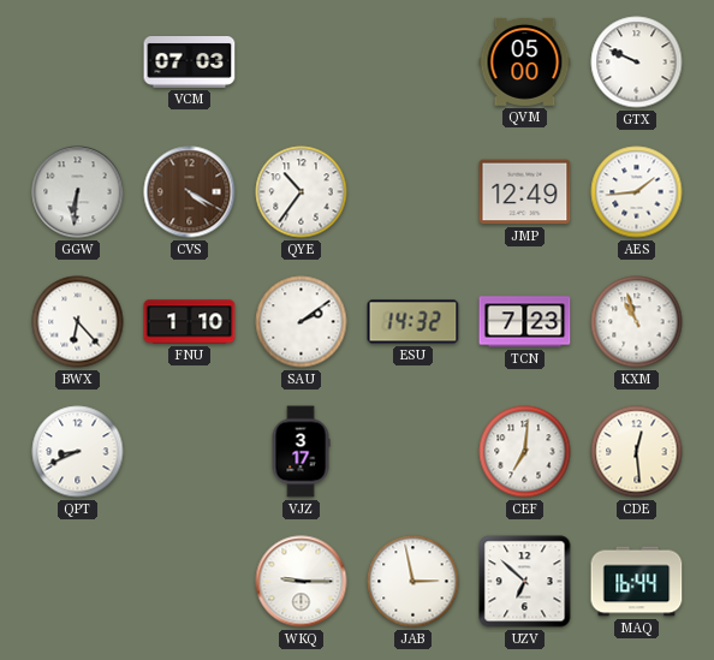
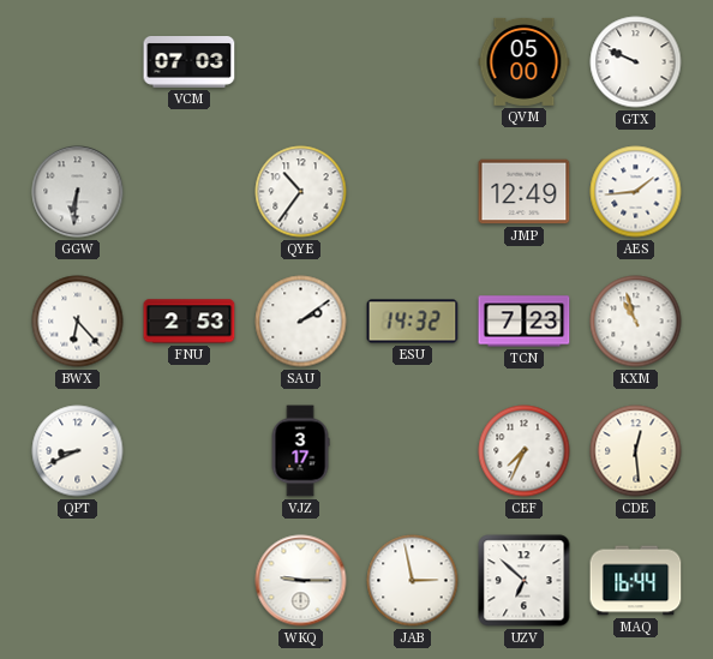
CVS: 4:20 -> none (190, 192)
FNU: 1:10 -> 2:53 (190, 322)
CEF: 7:01 -> 7:34 (525, 451)
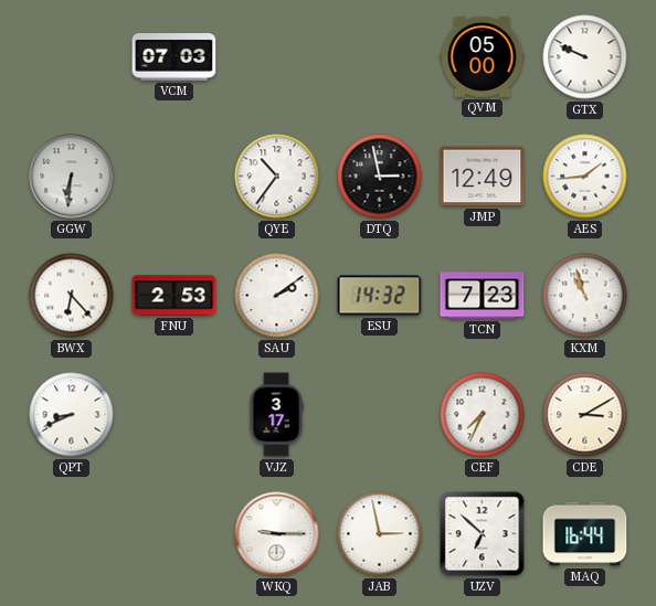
DTQ: none -> 2:58 (380, 177)
CDE: 12:29 -> 3:10 (585, 415)
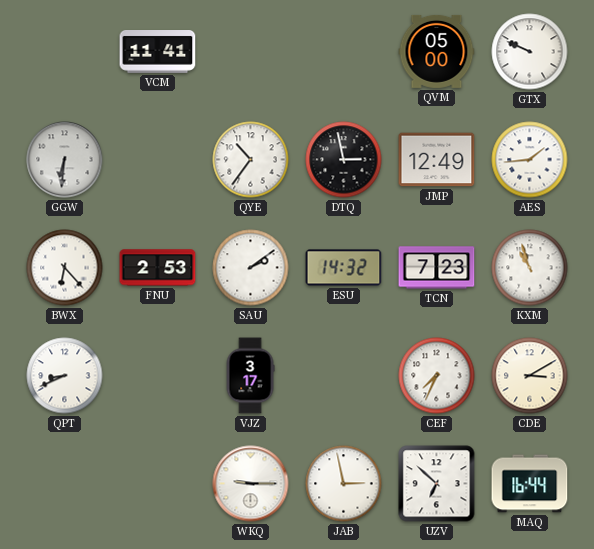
VCM: 07:03 -> 11:41 (158, 52)
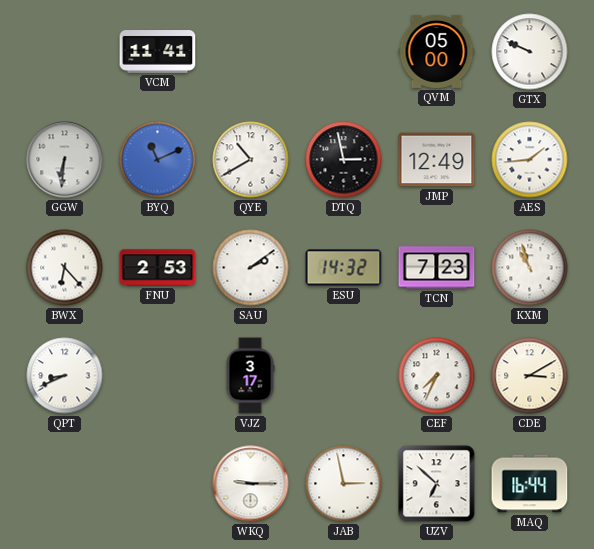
BYQ: none -> 11:11 (158, 160)
QYE: 10:36 -> 10:40 (251, 160)
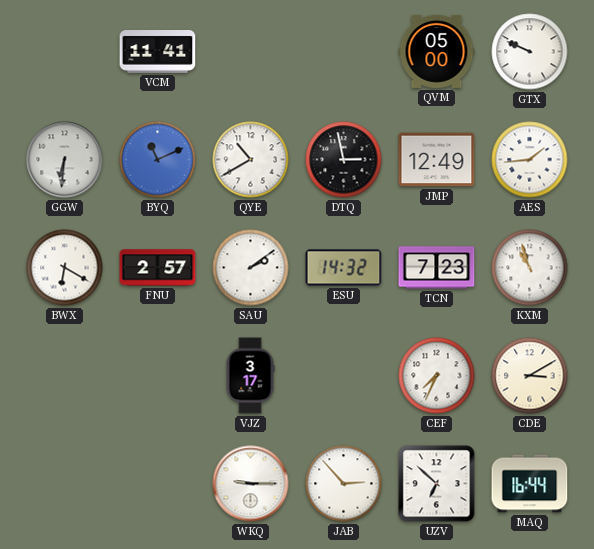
BWX: 6:23 -> 6:20 (65, 268)
FNU: 2:53 -> 2:57 (158, 268)
QPT: 8:41 -> none (65, 376)
JAB: 2:58 -> 2:53 (344, 484)
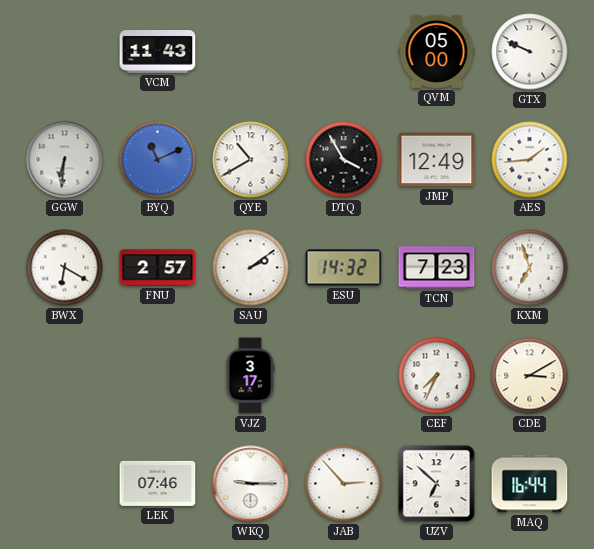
VCM: 11:41 -> 11:43 (158, 52)
DTQ: 2:58 -> 3:55 (344, 160)
KXM: 10:57 -> 6:57 (530, 268)
LEK: none -> 07:46 (158, 483)
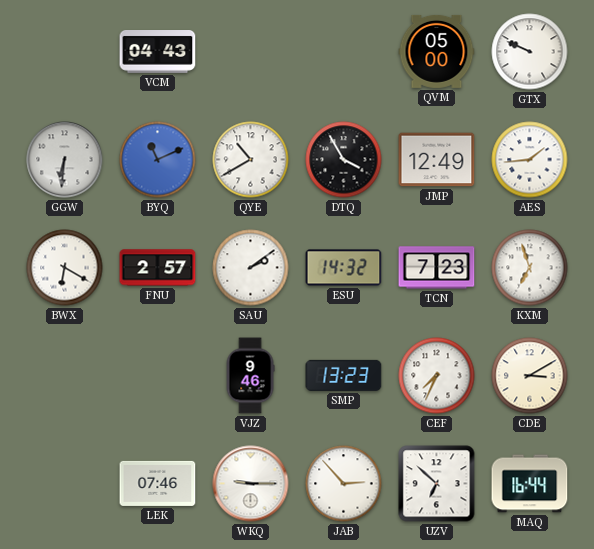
VCM: 11:43 -> 04:43 (158, 52)
VJZ: 3:17 -> 9:46 (250, 376)
SMP: none -> 13:23 (344, 375)
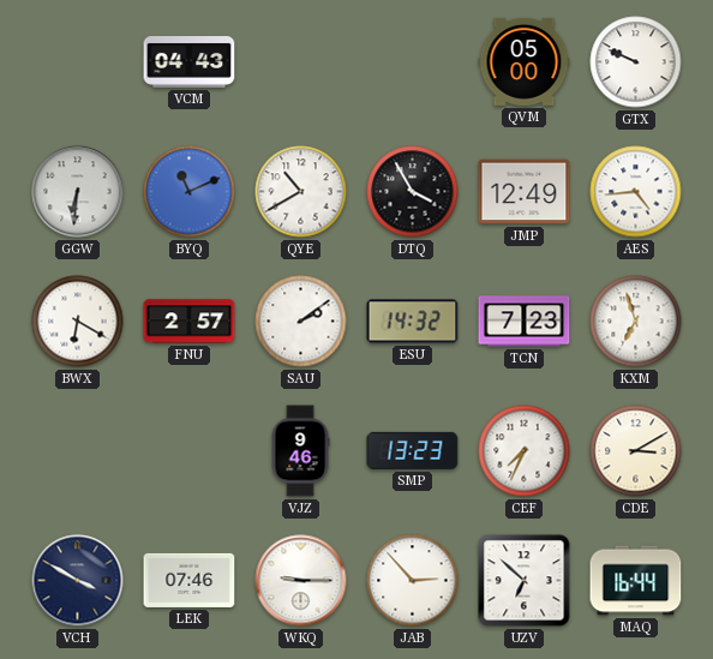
AES: 1:44 -> 4:44 (636, 192)
VCH: none -> 3:50 (78, 581)
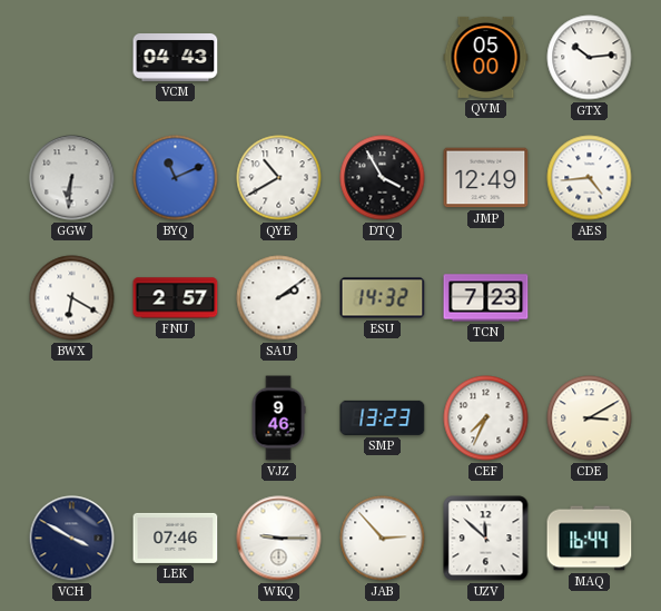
GTX: 9:49 -> 10:14 (590, 58)
KXM: 6:57 -> none (636, 322)
UZV: 6:52 -> 11:52 (486, 539)
